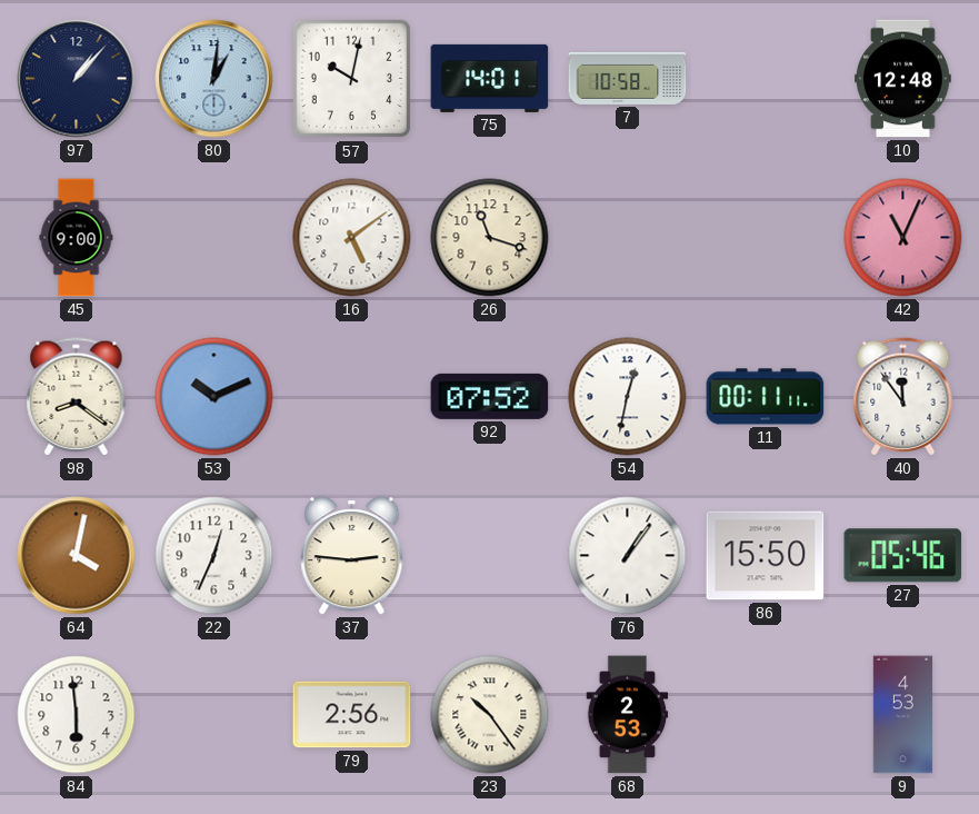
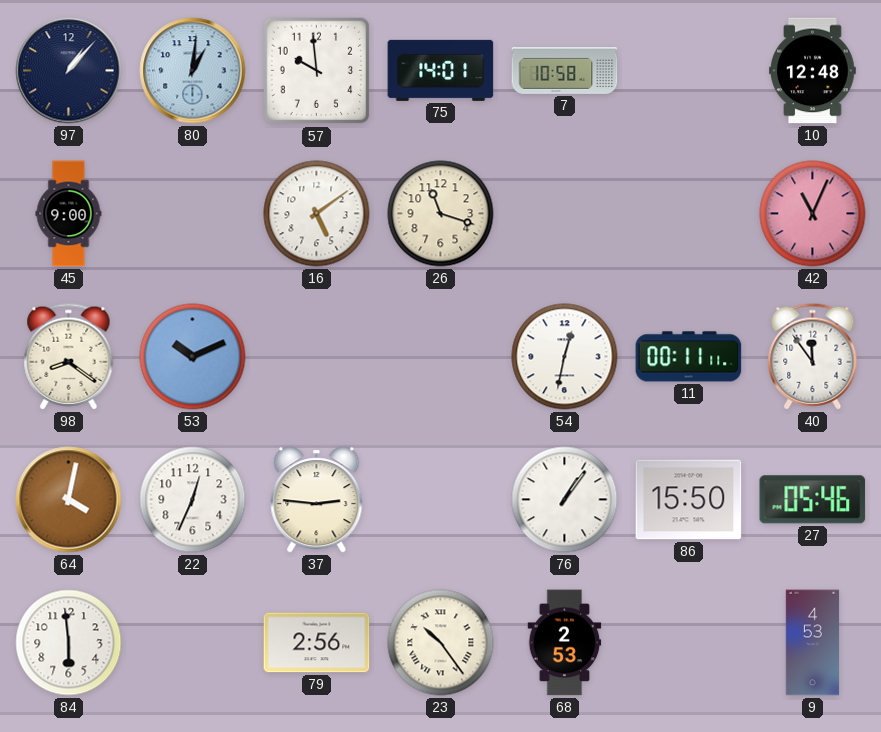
57: 10:02 -> 9:59 (317, 71)
92: 07:52 -> none (490, 396)
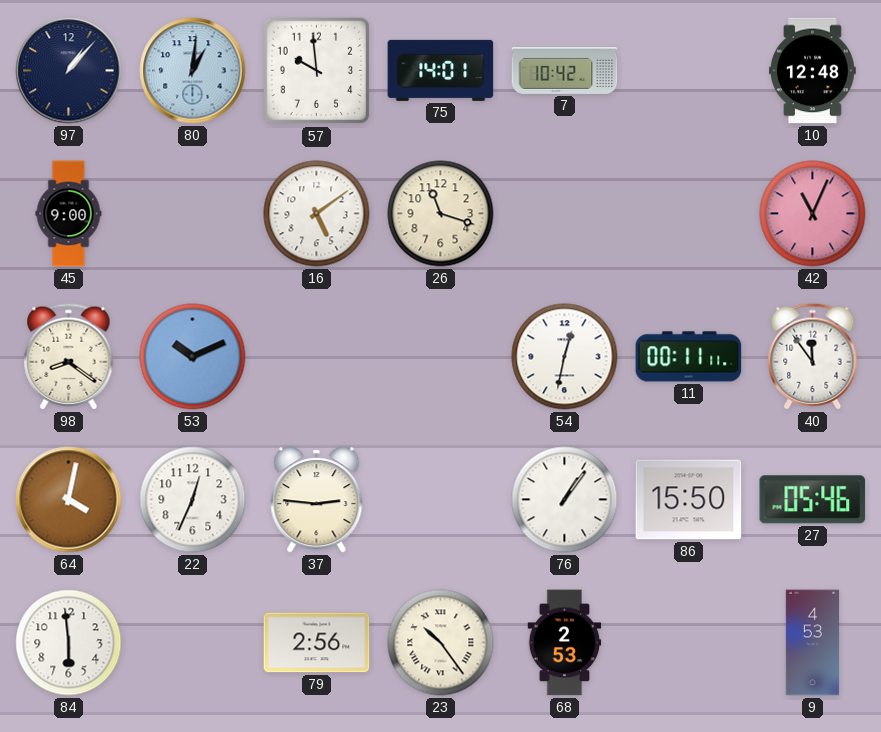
7: 10:58 -> 10:42 (565, 70)
